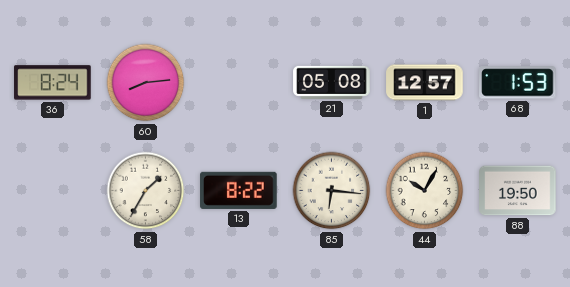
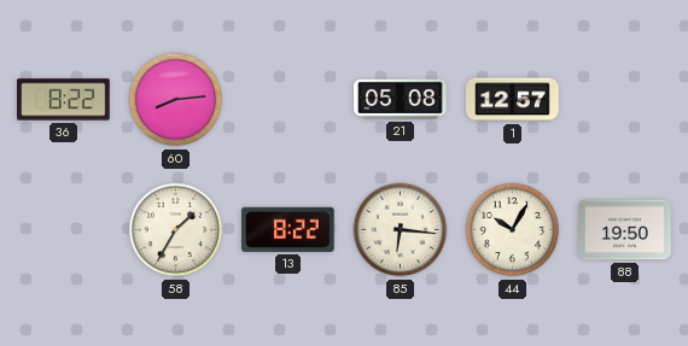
36: 8:24 -> 8:22 (64, 100)
68: 1:53 -> none (518, 83)
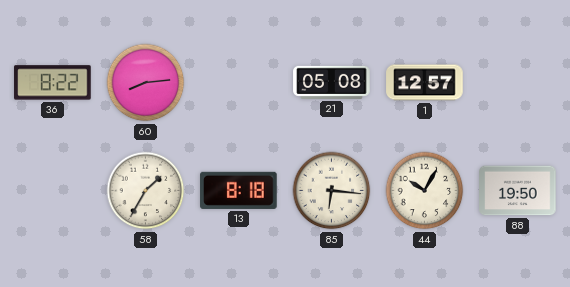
13: 8:22 -> 8:18 (239, 190)
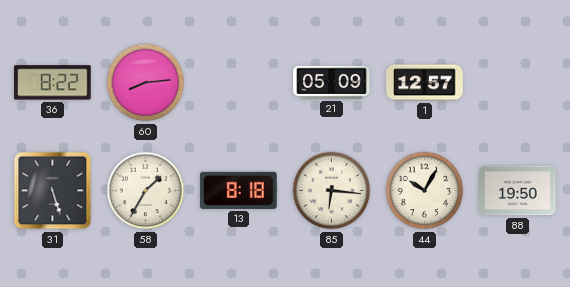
21: 05:08 -> 05:09 (332, 82)
31: none -> 5:27 (53, 191)
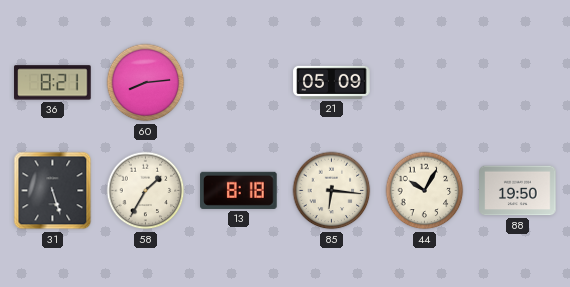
36: 8:22 -> 8:21 (53, 83)
1: 12:57 -> none (425, 83)
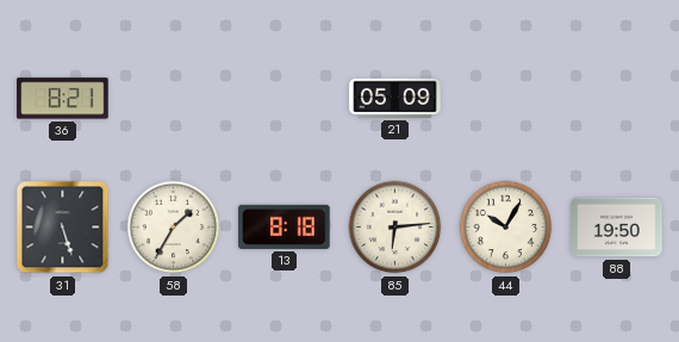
60: 8:14 -> none (146, 83)
85: 6:16 -> 6:14 (395, 228)
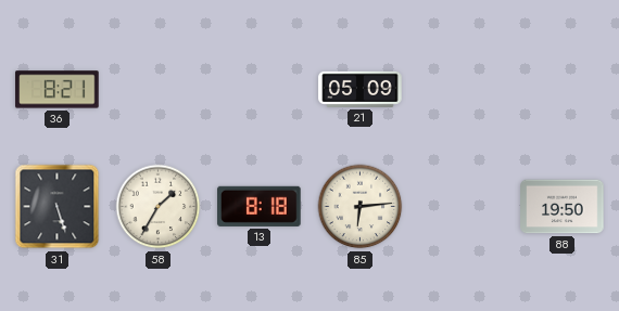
44: 10:05 -> none (506, 228)
